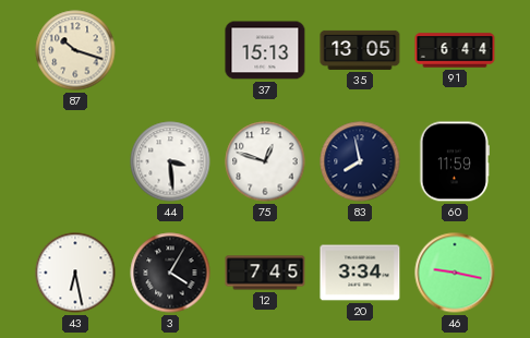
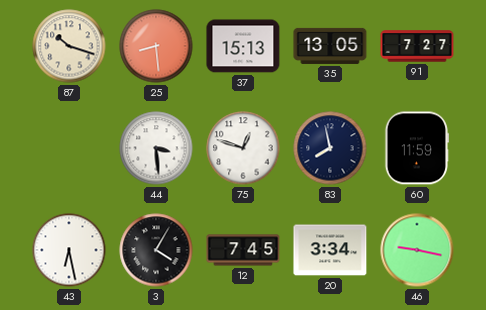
25: none -> 8:29 (156, 46)
91: 6:44 -> 7:27 (417, 46)
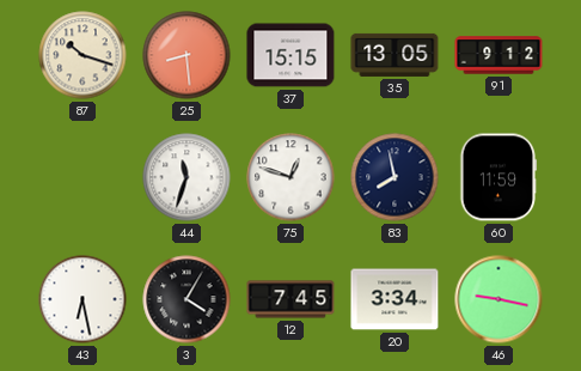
37: 15:13 -> 15:15 (290, 55)
91: 7:27 -> 9:12 (499, 55)
44: 3:29 -> 11:33 (186, 177)
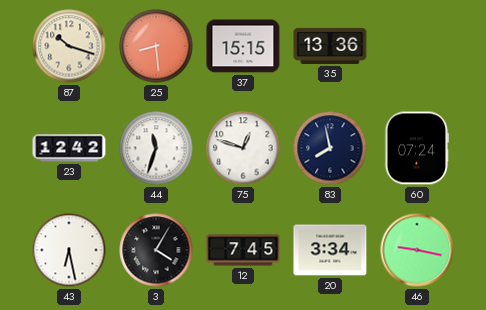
35: 13:05 -> 13:36 (330, 46)
91: 9:12 -> none (499, 55)
23: none -> 12:42 (69, 148)
60: 11:59 -> 07:24 (416, 148)
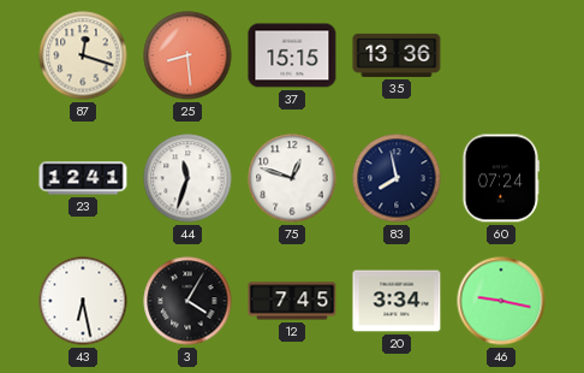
87: 10:18 -> 12:18 (83, 55)
23: 12:42 -> 12:41 (83, 178)
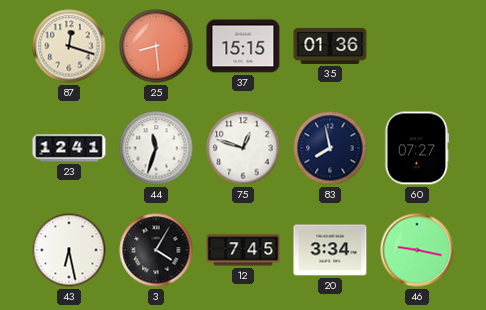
35: 13:36 -> 01:36 (330, 46)
60: 07:24 -> 07:27 (416, 148)
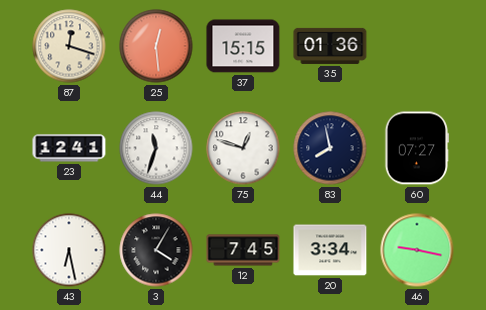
25: 8:29 -> 12:29 (156, 46)
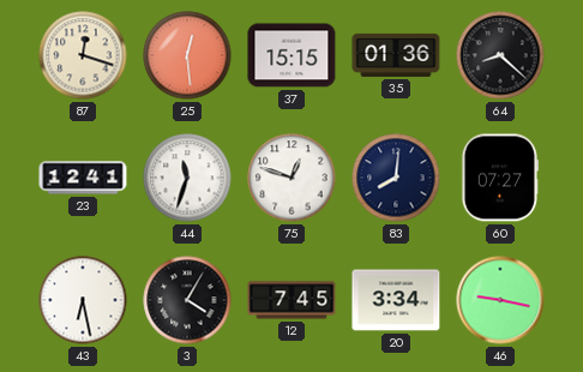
64: none -> 8:22 (500, 55)
83: 7:58 -> 8:01 (396, 178)
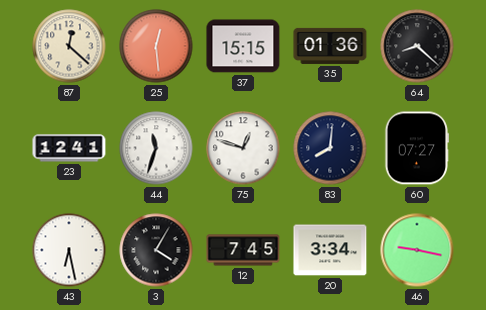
87: 12:18 -> 12:22 (69, 46)
